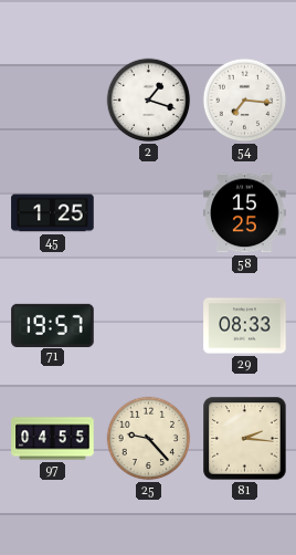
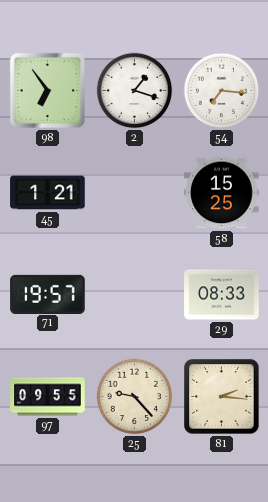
98: none -> 6:54 (47, 90)
45: 1:25 -> 1:21 (48, 193)
97: 04:55 -> 09:55 (48, 397)
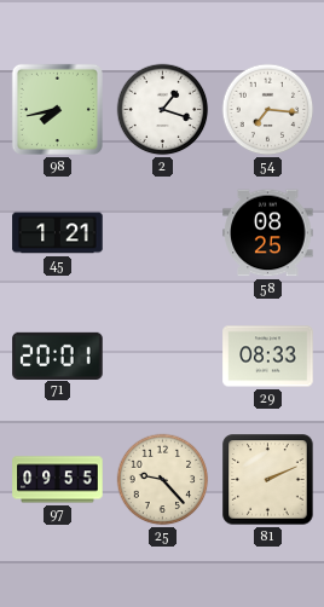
98: 6:54 -> 7:43 (57, 109)
58: 15:25 -> 08:25 (268, 233)
71: 19:57 -> 20:01 (58, 355)
81: 2:16 -> 2:11 (268, 480)
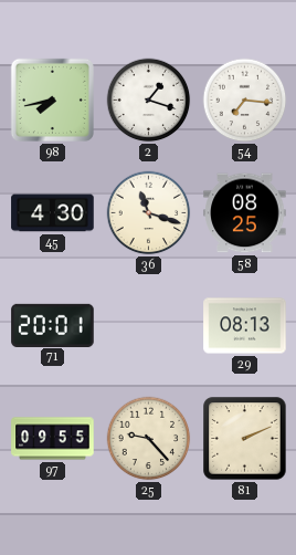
45: 1:21 -> 4:30 (53, 213)
36: none -> 11:18 (149, 213)
29: 08:33 -> 08:13 (245, 326)
